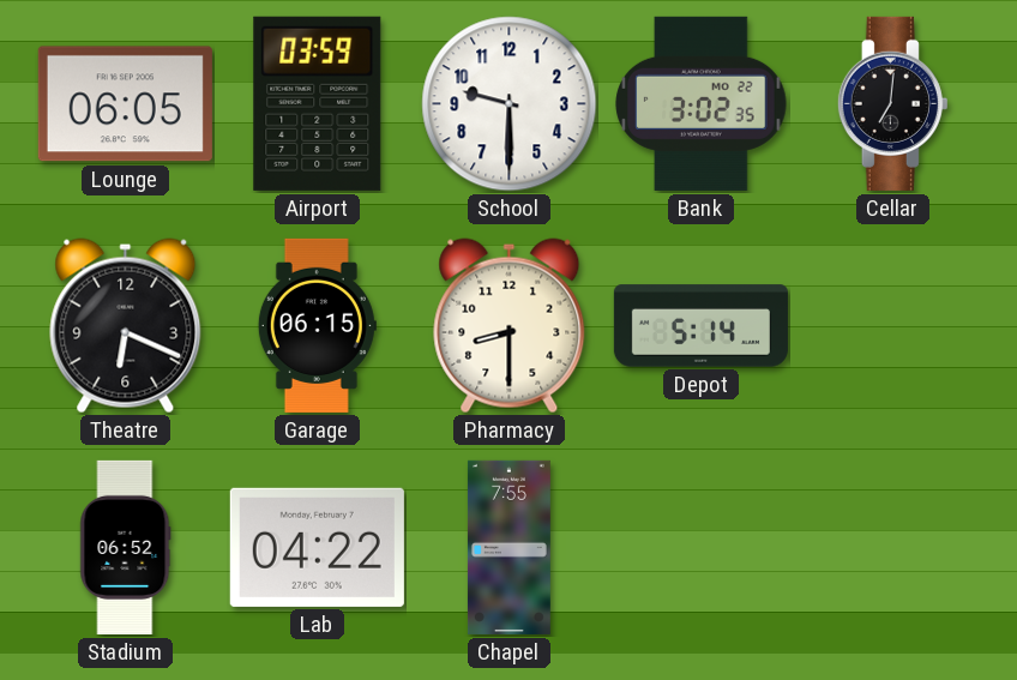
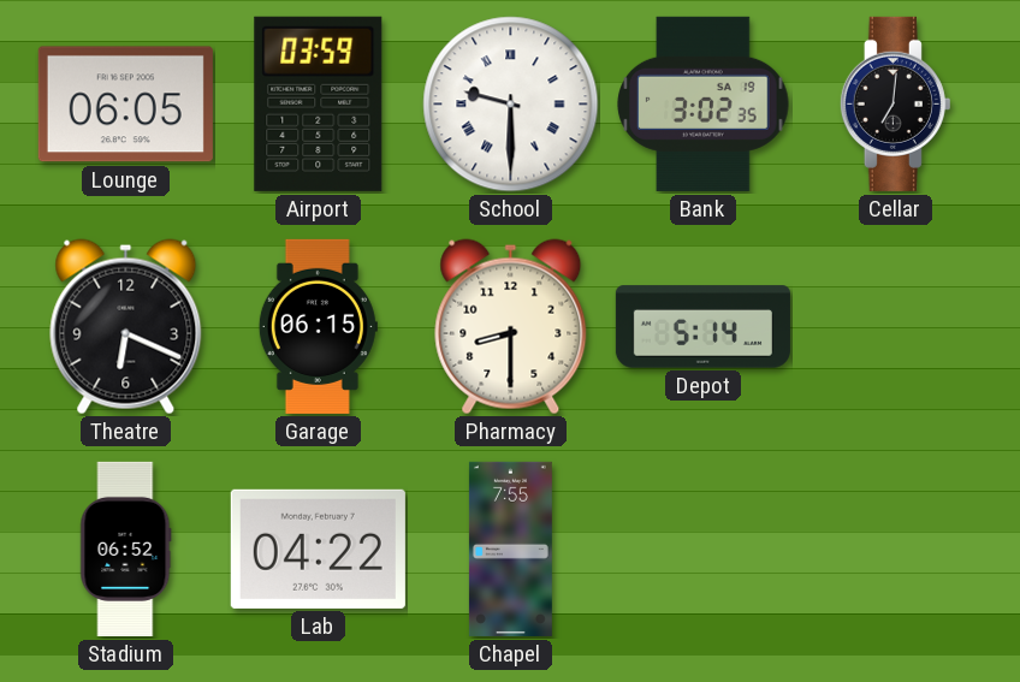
School numerals: Arabic -> Roman (511, 105)
Bank date: MO 22 -> SA 19 (704, 103)
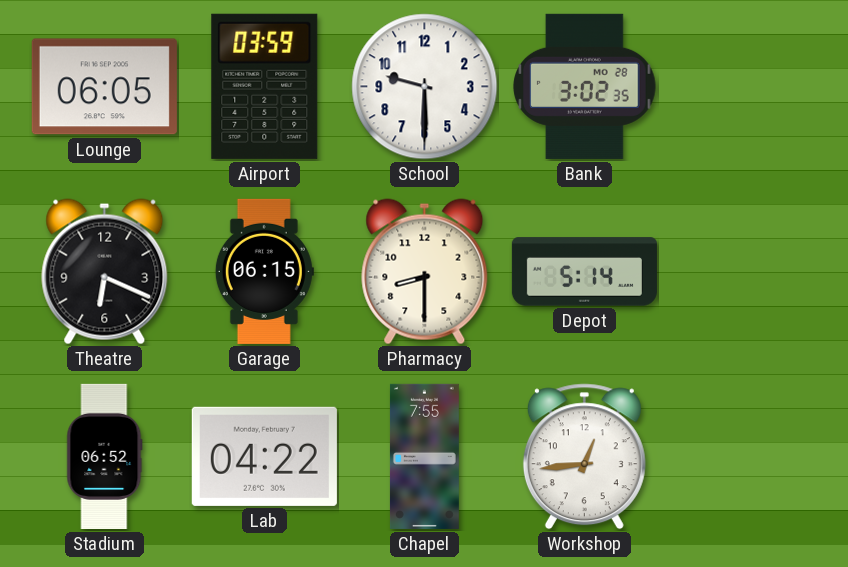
School numerals: Roman -> Arabic (425, 87)
Bank date: SA 19 -> MO 28 (585, 86)
Cellar: 7:01 -> none (895, 103)
Workshop: none -> 12:44 (584, 457)
